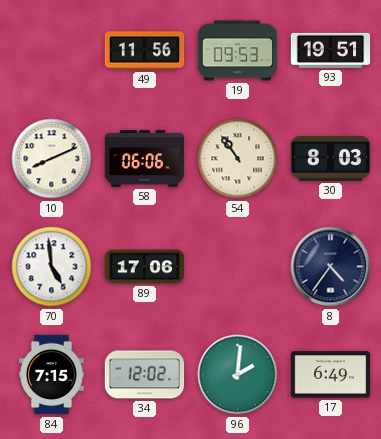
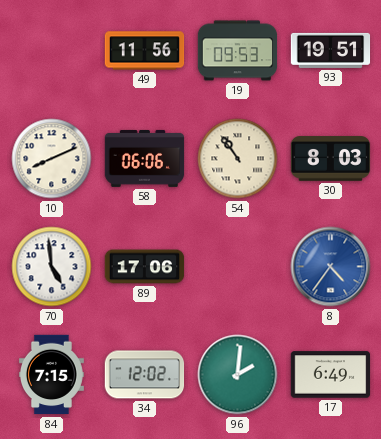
8 dial: navy -> blue (331, 267)
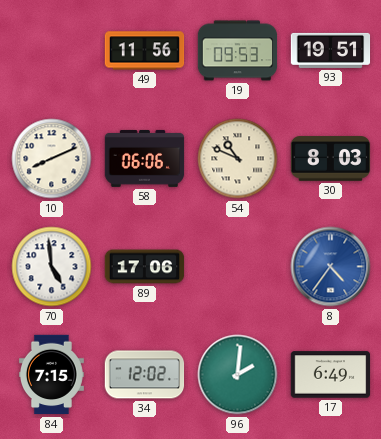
54: 10:54 -> 10:49 (238, 159)
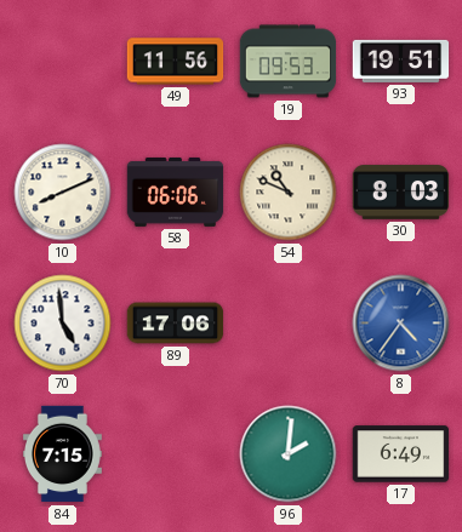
34: 12:02 -> none (145, 375)
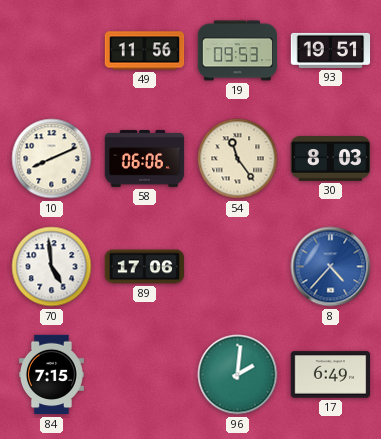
54: 10:49 -> 11:24 (238, 159)
8: 4:36 -> 4:37 (331, 267)
